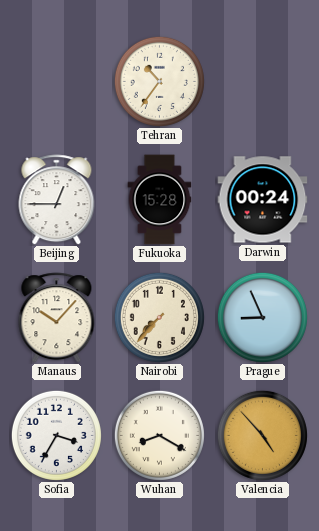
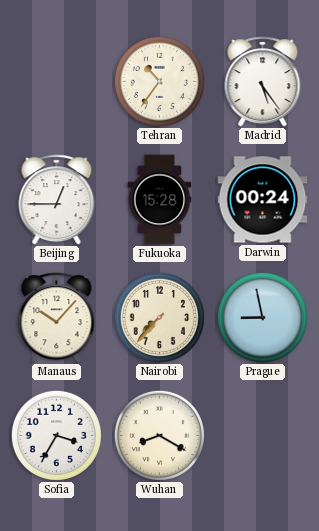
Madrid: none -> 5:24 (263, 82)
Prague: 8:56 -> 8:58 (262, 317)
Valencia: 4:53 -> none (262, 435)
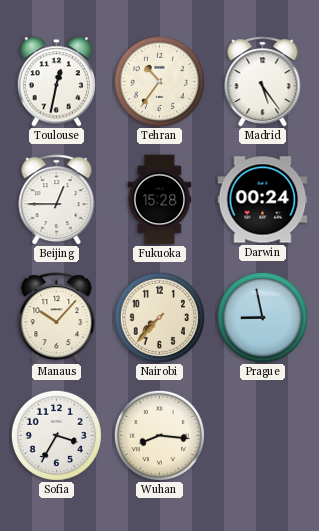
Toulouse: none -> 12:32 (56, 82)
Wuhan: 8:20 -> 8:16 (159, 435)
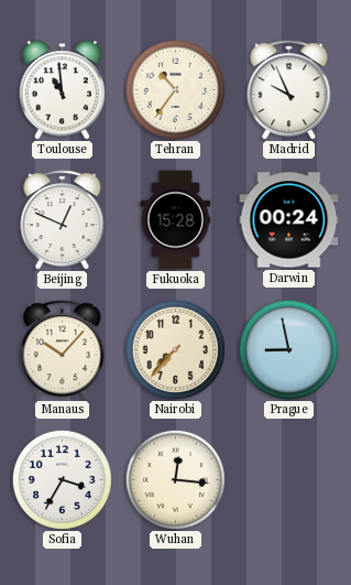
Toulouse: 12:32 -> 10:59 (62, 90)
Madrid: 5:24 -> 9:56 (289, 90)
Beijing: 12:45 -> 12:49 (63, 220)
Wuhan: 8:16 -> 12:16 (175, 479)
